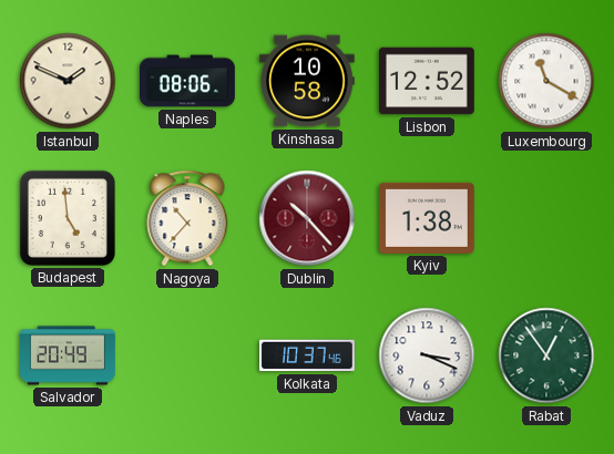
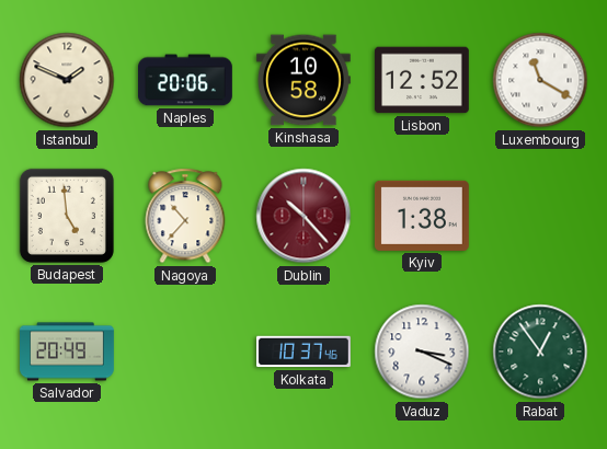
Naples: 08:06 -> 20:06 (186, 80)
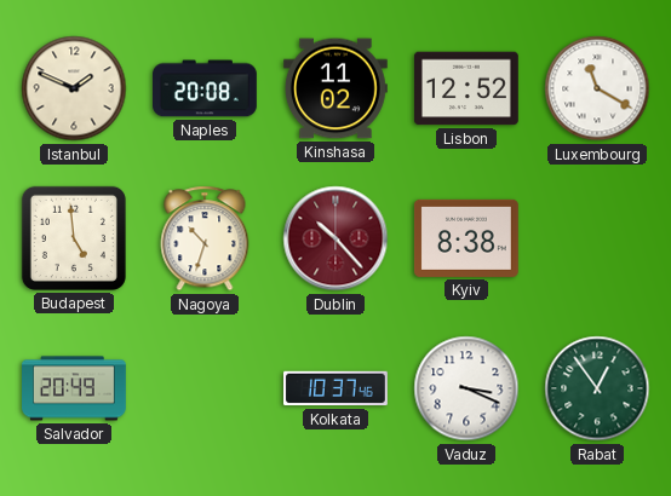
Naples: 20:06 -> 20:08 (206, 88)
Kinshasa: 10:58 -> 11:02 (335, 88)
Nagoya: 10:37 -> 10:33 (205, 238)
Kyiv: 1:38 -> 8:38 (466, 238)
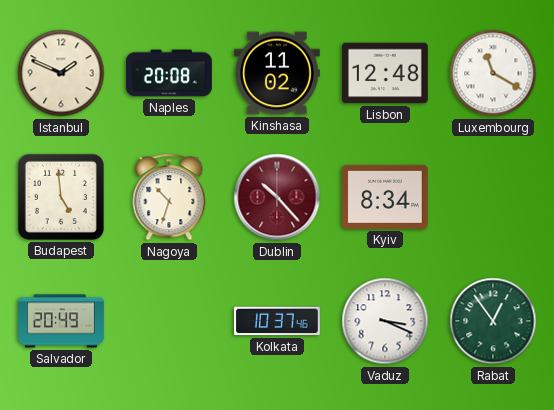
Lisbon: 12:52 -> 12:48 (385, 73)
Kyiv: 8:38 -> 8:34 (385, 197)
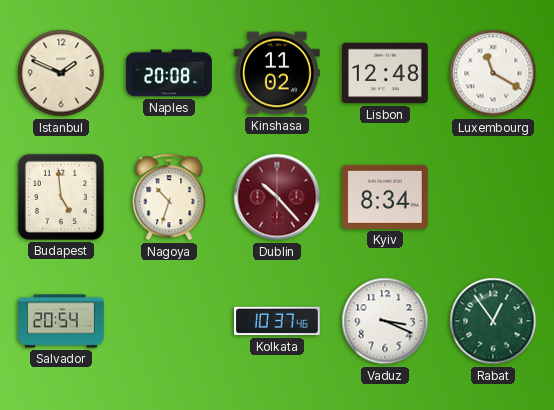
Salvador: 20:49 -> 20:54 (62, 321)
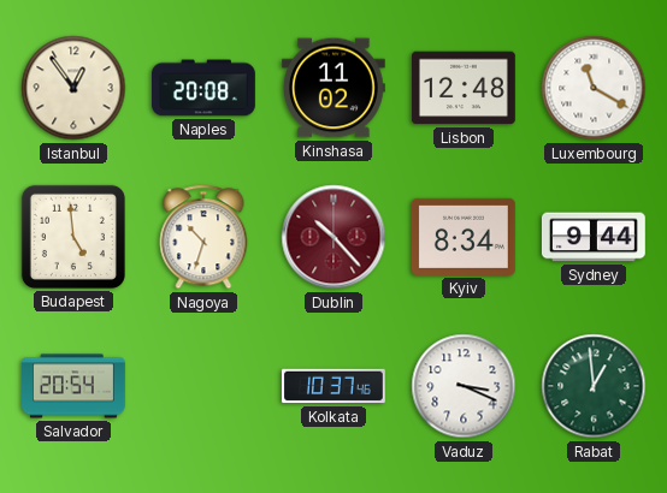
Istanbul: 1:49 -> 12:54 (73, 88)
Sydney: none -> 9:44 (594, 237)
Rabat: 12:54 -> 12:59 (594, 386)
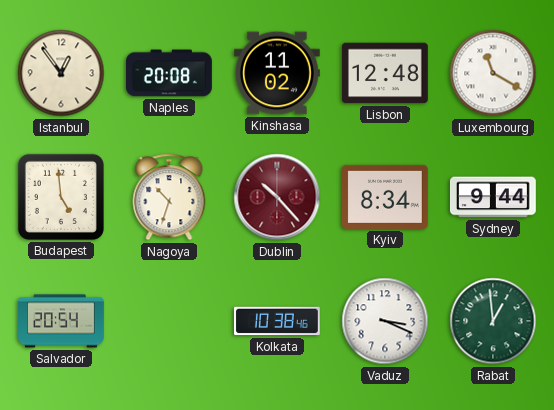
Kolkata: 10:37 -> 10:38 (278, 321)
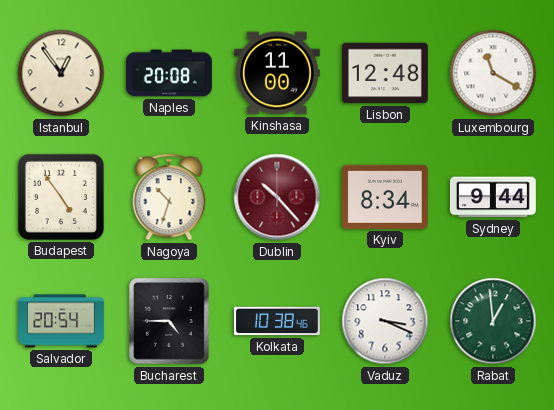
Kinshasa: 11:02 -> 11:00 (277, 73)
Budapest: 4:59 -> 4:54 (61, 197)
Bucharest: none -> 4:45 (170, 322)
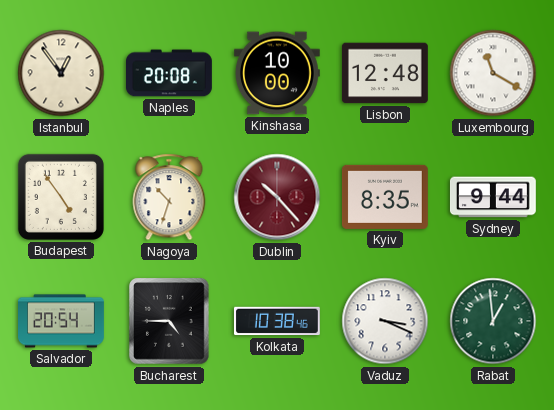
Kinshasa: 11:00 -> 10:00 (277, 73)
Kyiv: 8:34 -> 8:35 (385, 197)
